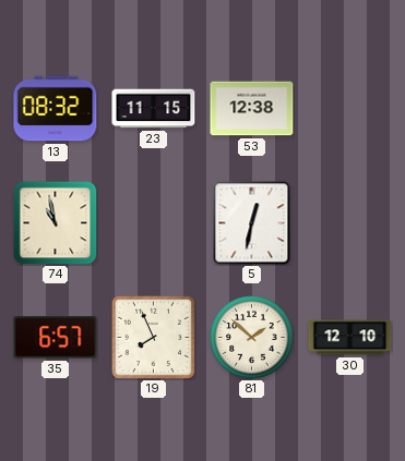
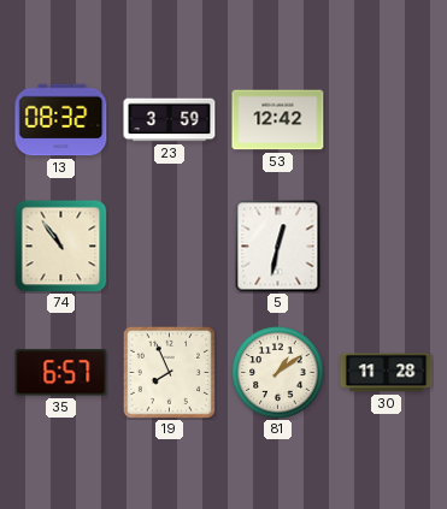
23: 11:15 -> 3:59 (170, 120)
53: 12:38 -> 12:42 (278, 120)
74: 10:58 -> 10:54 (60, 245)
81: 1:52 -> 1:09 (278, 373)
30: 12:10 -> 11:28 (387, 373)
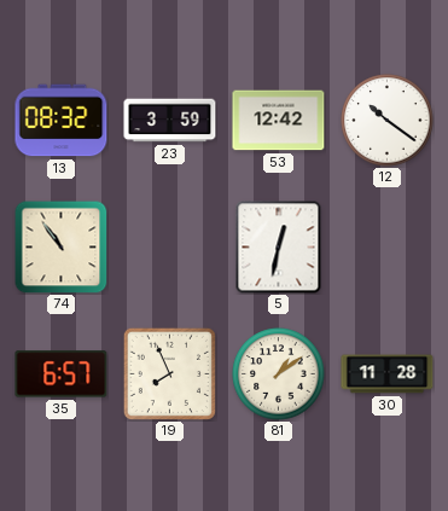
12: none -> 10:21 (388, 121)
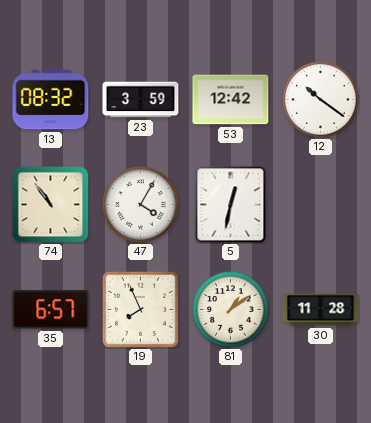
47: none -> 4:05 (141, 205)
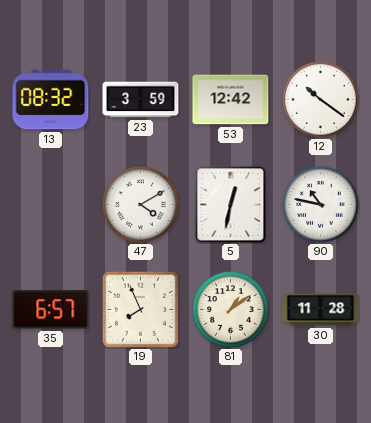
74: 10:54 -> none (50, 204)
47: 4:05 -> 4:10 (141, 205)
90: none -> 10:47 (321, 205)
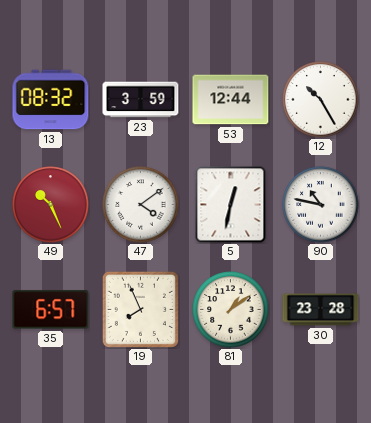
53: 12:42 -> 12:44 (231, 100)
12: 10:21 -> 10:25 (321, 100)
49: none -> 10:26 (51, 205)
47: 4:10 -> 4:09 (141, 205)
30: 11:28 -> 23:28 (321, 310)
